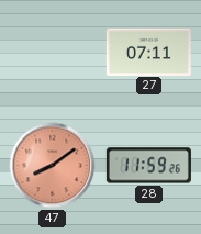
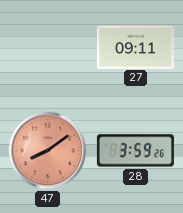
27: 07:11 -> 09:11 (135, 47)
28: 11:59 -> 3:59 (135, 151)
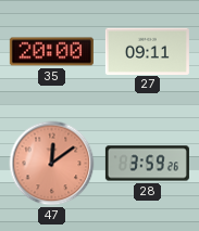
35: none -> 20:00 (51, 52)
47: 8:09 -> 12:09 (52, 164)
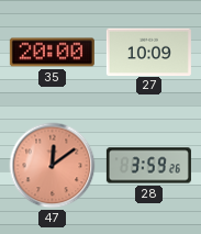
27: 09:11 -> 10:09 (148, 52)
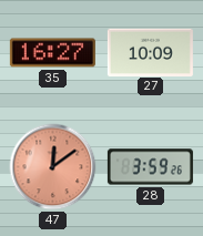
35: 20:00 -> 16:27 (52, 53)
